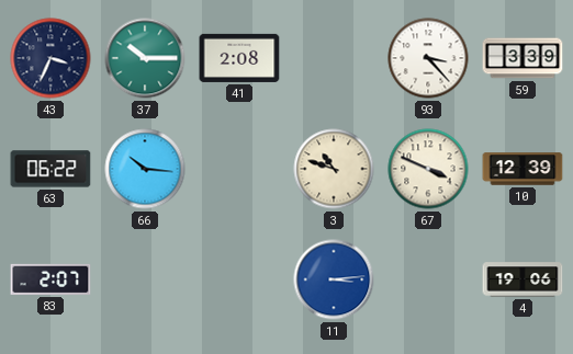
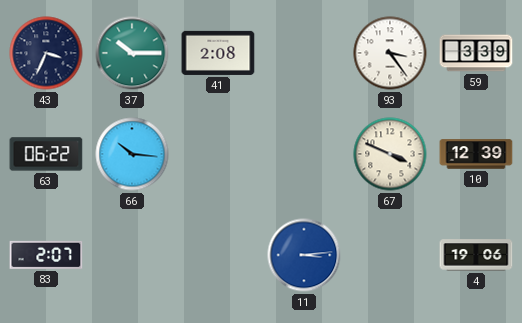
93: 3:23 -> 3:24 (390, 53)
3: 10:48 -> none (334, 169)
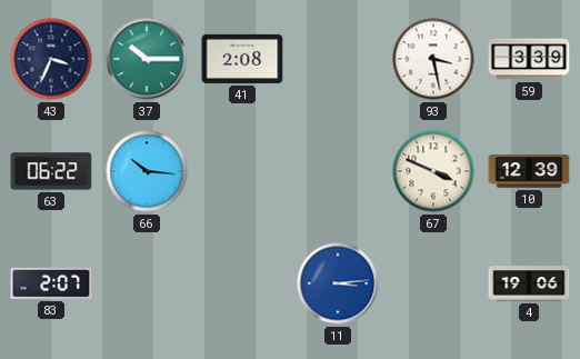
93: 3:24 -> 3:28 (433, 59)
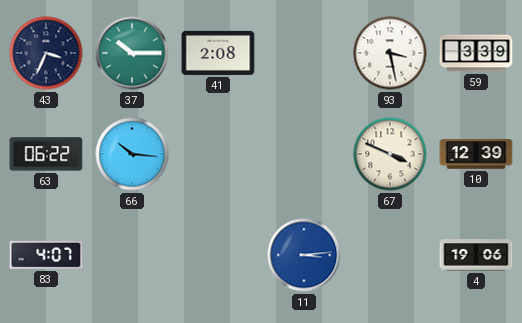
83: 2:07 -> 4:07 (46, 255)
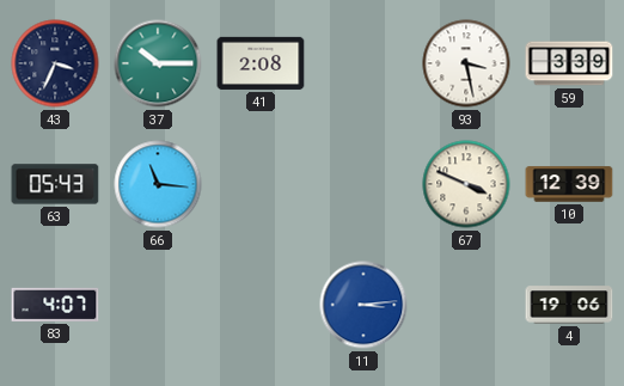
63: 06:22 -> 05:43 (55, 184)
66: 10:16 -> 11:16 (158, 184)
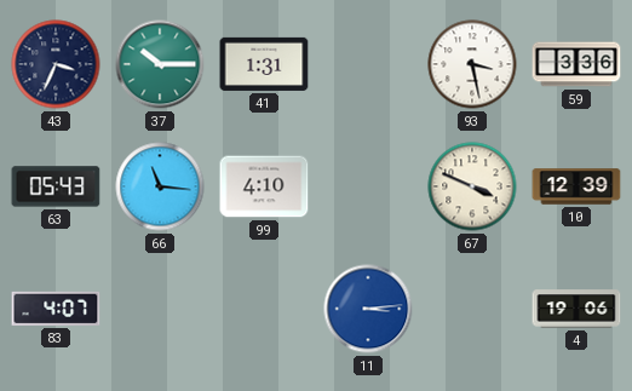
41: 2:08 -> 1:31 (264, 64)
59: 3:39 -> 3:36 (576, 64)
99: none -> 4:10 (264, 186)
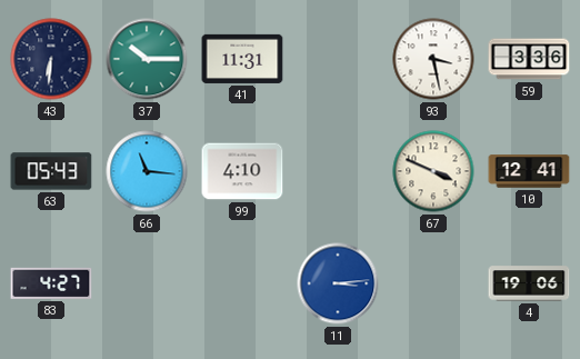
43: 3:34 -> 6:31 (51, 59)
41: 1:31 -> 11:31 (242, 59)
10: 12:39 -> 12:41 (529, 171)
83: 4:07 -> 4:27 (51, 283)
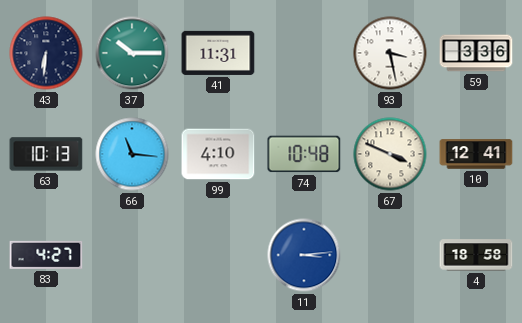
63: 05:43 -> 10:13 (46, 154)
74: none -> 10:48 (304, 154)
4: 19:06 -> 18:58 (476, 255)
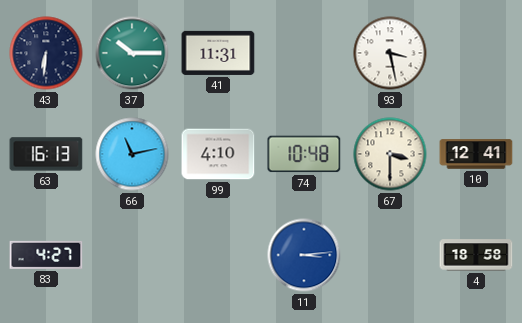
59: 3:36 -> none (476, 53)
63: 10:13 -> 16:13 (46, 154)
66: 11:16 -> 11:13 (132, 154)
67: 3:49 -> 3:30 (390, 154)
